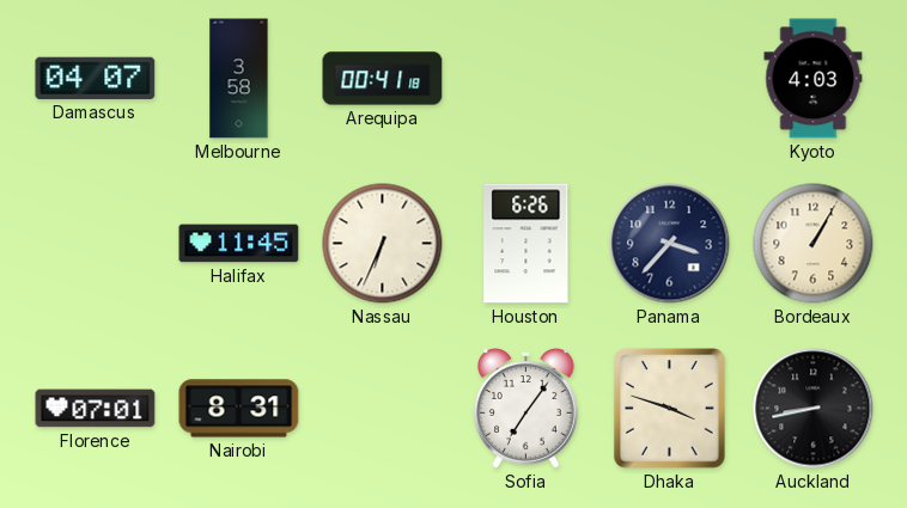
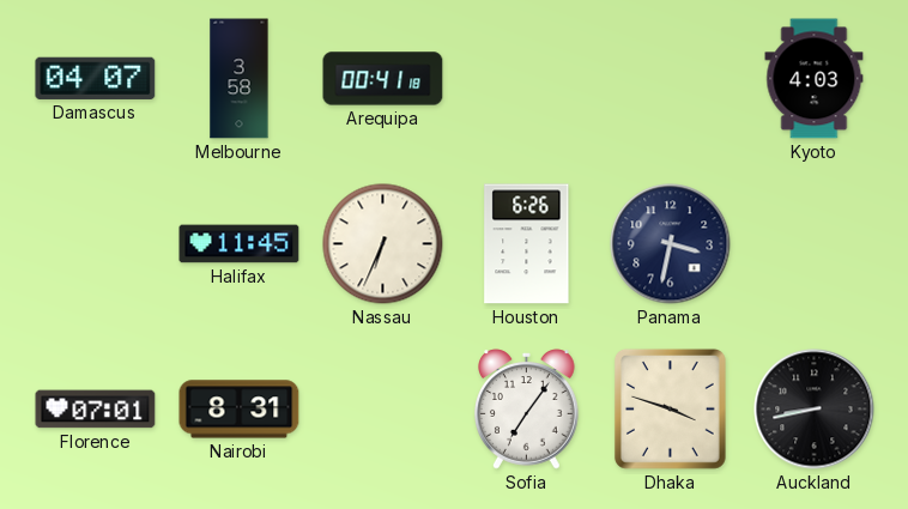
Panama: 3:37 -> 3:32 (671, 244)
Bordeaux: 1:05 -> none (814, 244)
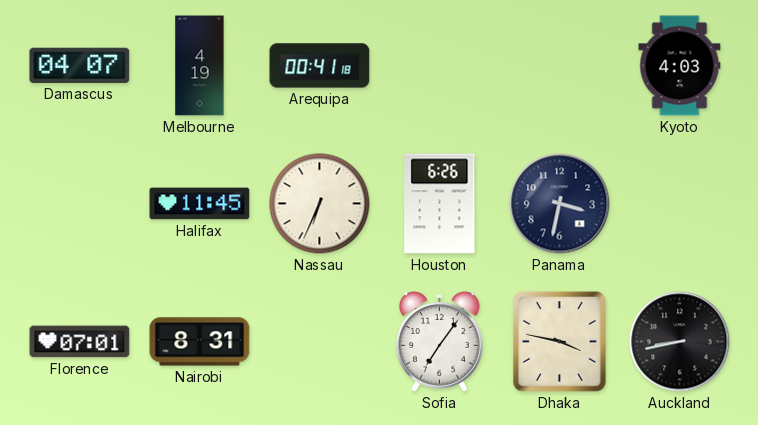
Melbourne: 3:58 -> 4:19 (200, 66)
Dhaka: 3:48 -> 3:47 (559, 341)
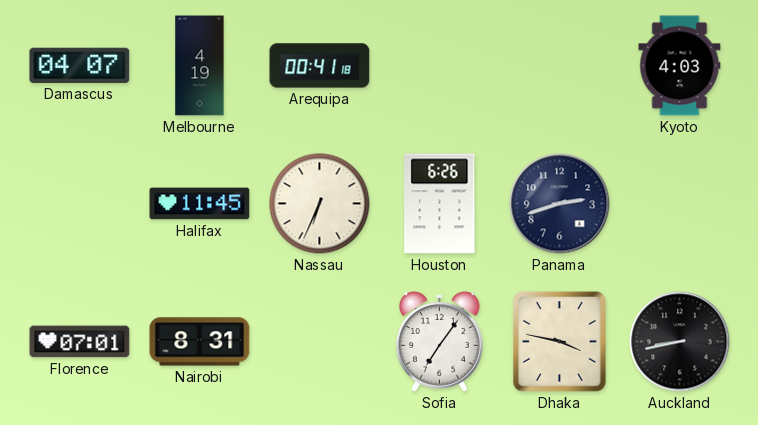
Panama: 3:32 -> 2:42 (560, 204)
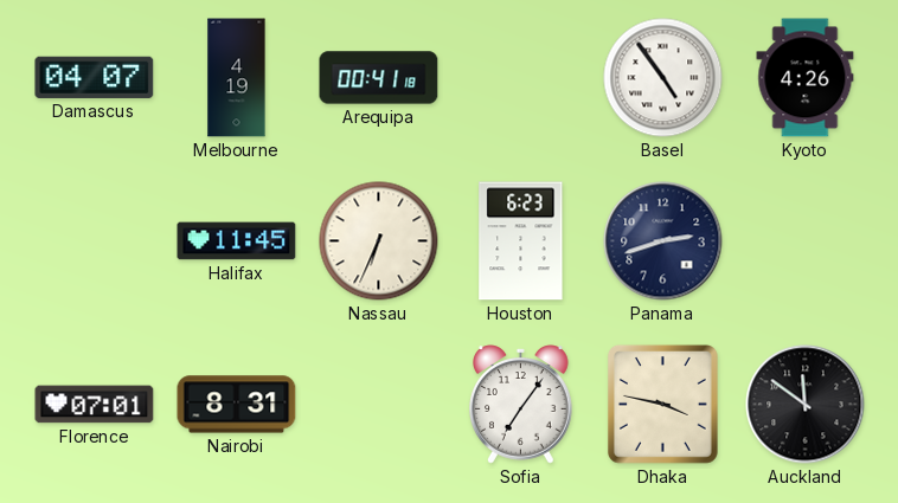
Basel: none -> 4:54 (663, 78)
Kyoto: 4:03 -> 4:26 (806, 78)
Houston: 6:26 -> 6:23 (521, 241)
Auckland: 8:43 -> 11:51 (806, 405)
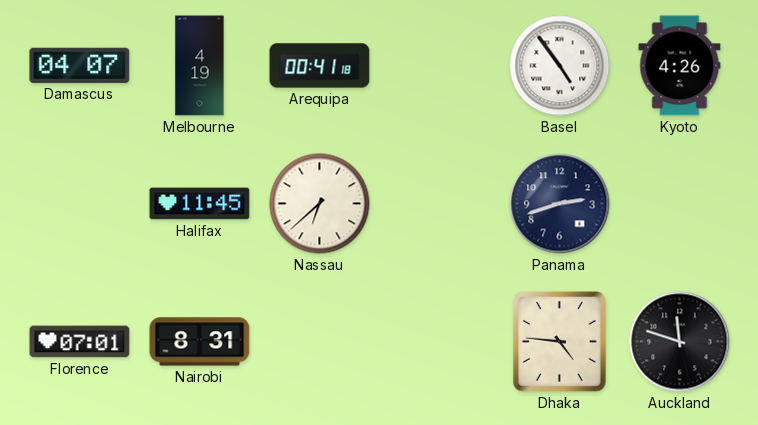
Nassau: 6:34 -> 6:38 (320, 204)
Houston: 6:23 -> none (521, 241)
Sofia: 7:06 -> none (521, 405)
Dhaka: 3:47 -> 4:46 (559, 341)
Auckland: 11:51 -> 11:48 (680, 342)
